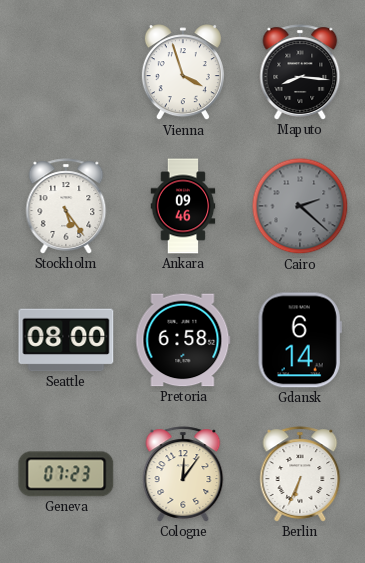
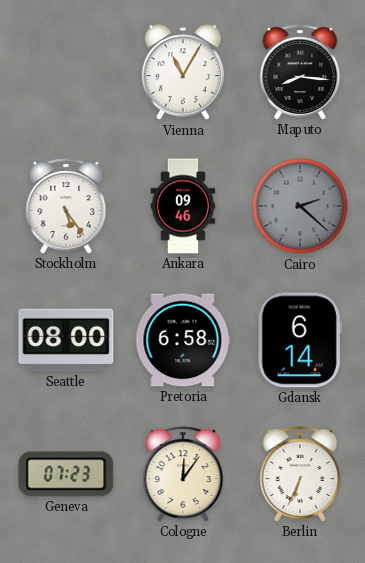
Vienna: 3:57 -> 11:05 (183, 73)
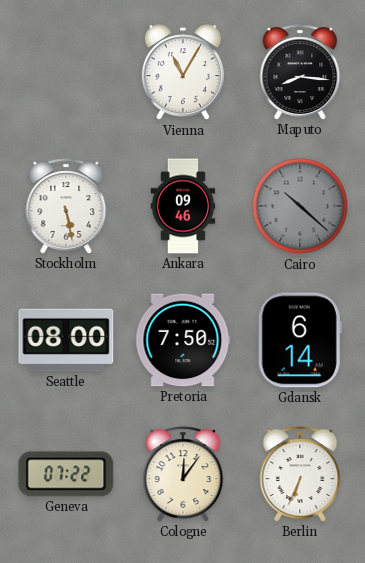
Stockholm: 5:24 -> 5:28 (66, 206)
Cairo: 2:22 -> 10:22 (300, 206)
Pretoria: 6:58 -> 7:50 (183, 340)
Geneva: 07:23 -> 07:22 (66, 474)
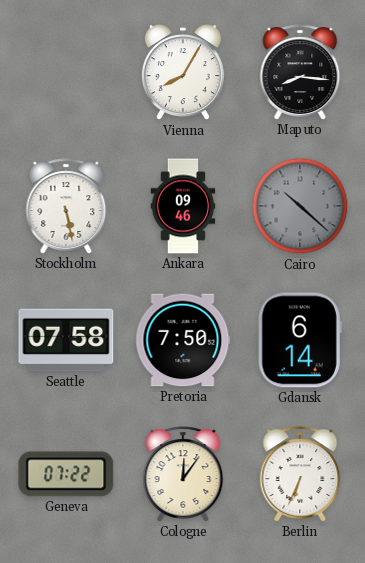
Vienna: 11:05 -> 8:05 (183, 73)
Seattle: 08:00 -> 07:58 (66, 340)
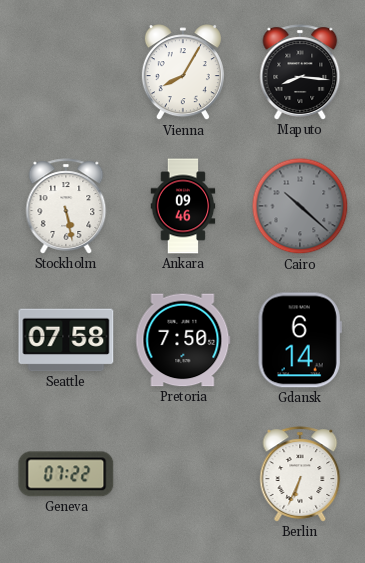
Cologne: 12:06 -> none (183, 474)
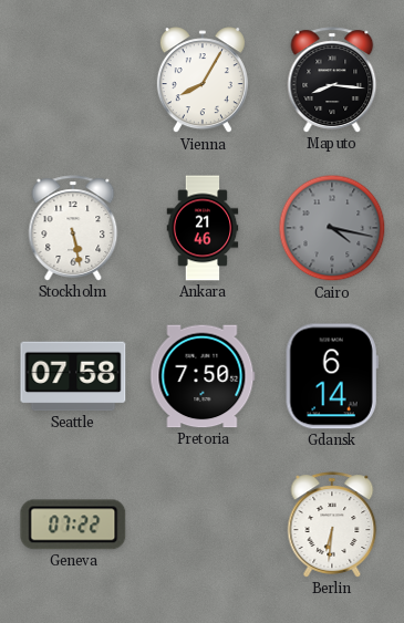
Ankara: 09:46 -> 21:46 (203, 228)
Cairo: 10:22 -> 4:17 (332, 228)
Berlin: 6:34 -> 6:31 (332, 525)
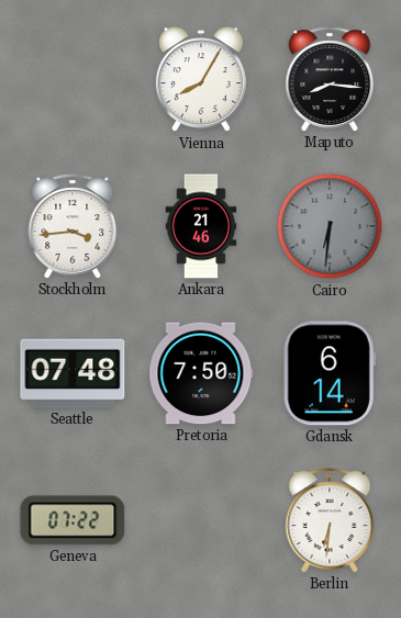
Stockholm: 5:28 -> 3:44 (73, 226)
Cairo: 4:17 -> 6:31 (330, 226)
Seattle: 07:58 -> 07:48 (73, 373)
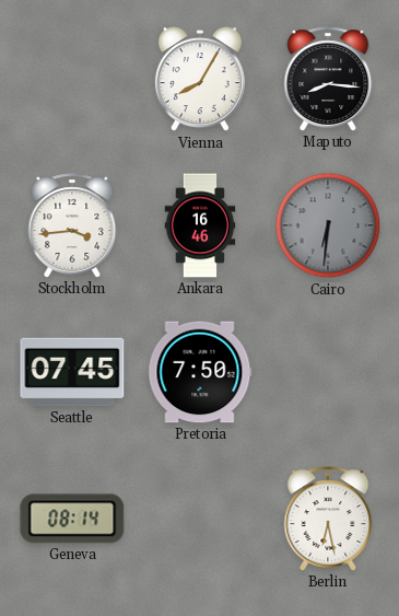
Ankara: 21:46 -> 16:46 (200, 225)
Seattle: 07:48 -> 07:45 (72, 372)
Gdansk: 6:14 -> none (330, 373)
Geneva: 07:22 -> 08:14 (72, 519)
Berlin: 6:31 -> 6:28 (328, 519)
